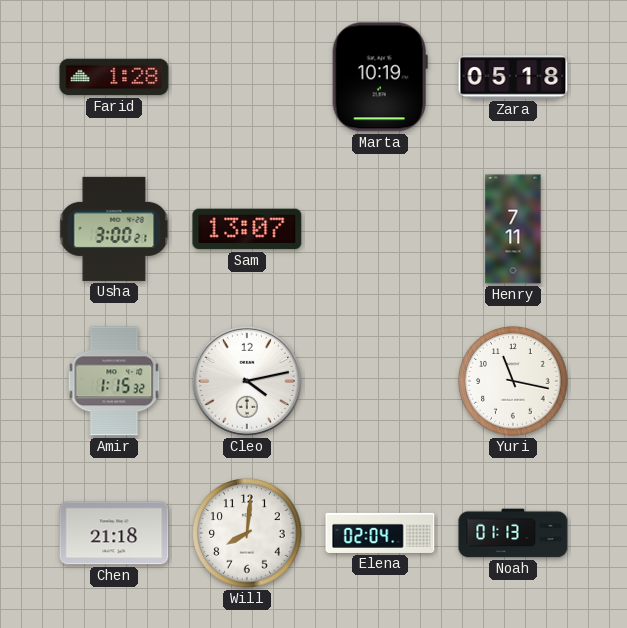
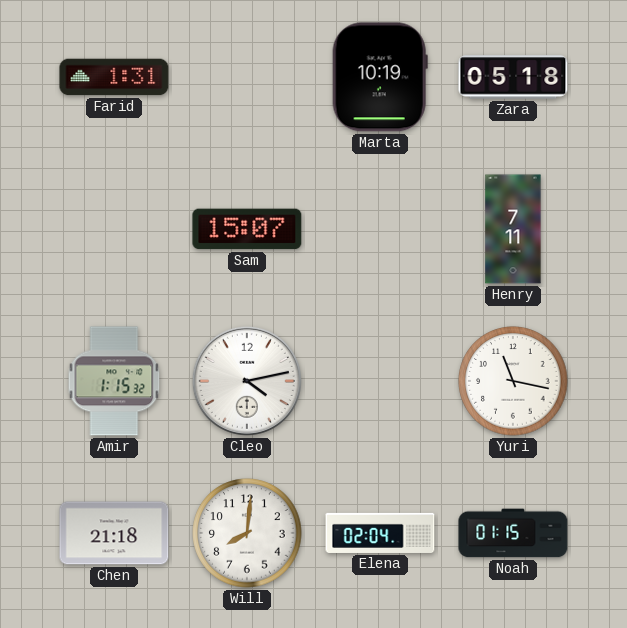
Farid: 1:28 -> 1:31 (114, 77)
Usha: 3:00 -> none (114, 229)
Sam: 13:07 -> 15:07 (247, 229)
Noah: 01:13 -> 01:15 (513, 533)
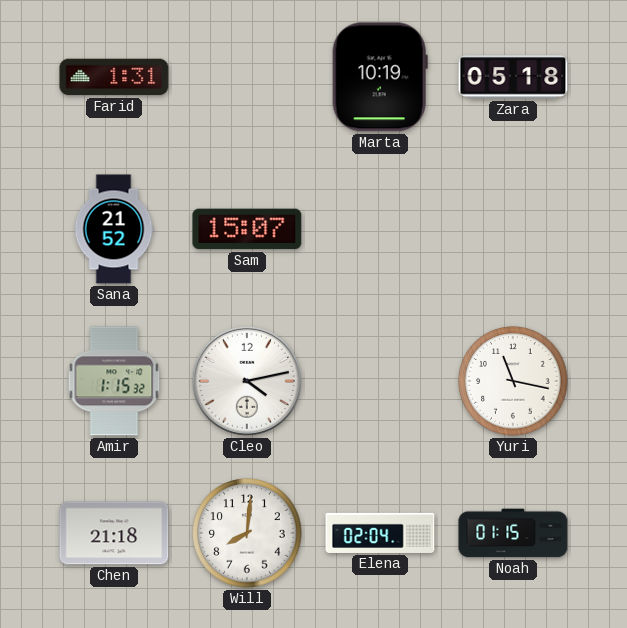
Sana: none -> 21:52 (114, 229)
Henry: 7:11 -> none (513, 229)
